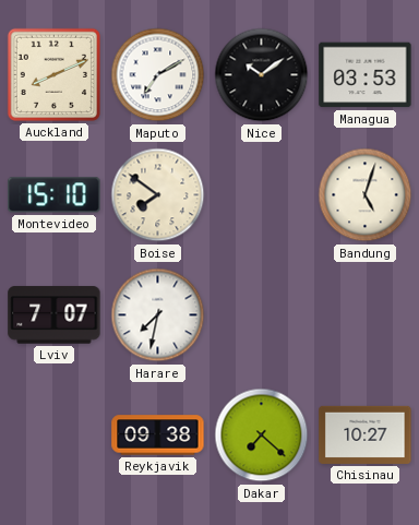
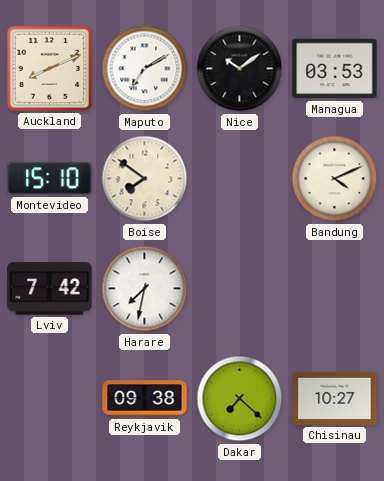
Bandung: 5:03 -> 4:11 (335, 179)
Lviv: 7:07 -> 7:42 (50, 289)
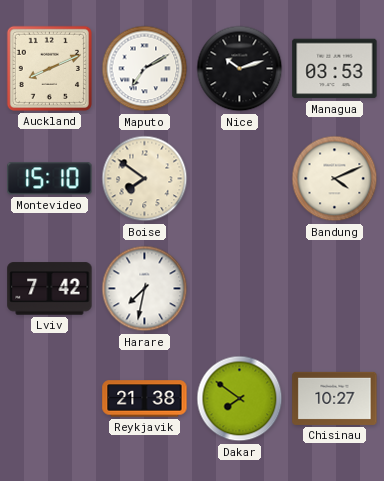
Nice: 10:09 -> 10:12 (240, 69)
Reykjavik: 09:38 -> 21:38 (145, 399)
Dakar: 7:22 -> 7:51 (240, 399)
